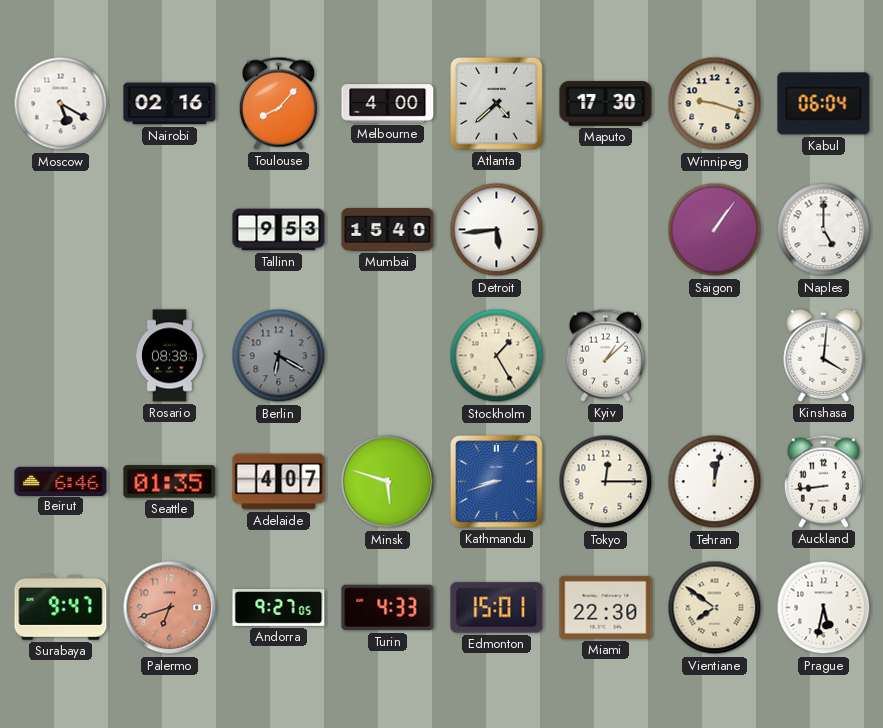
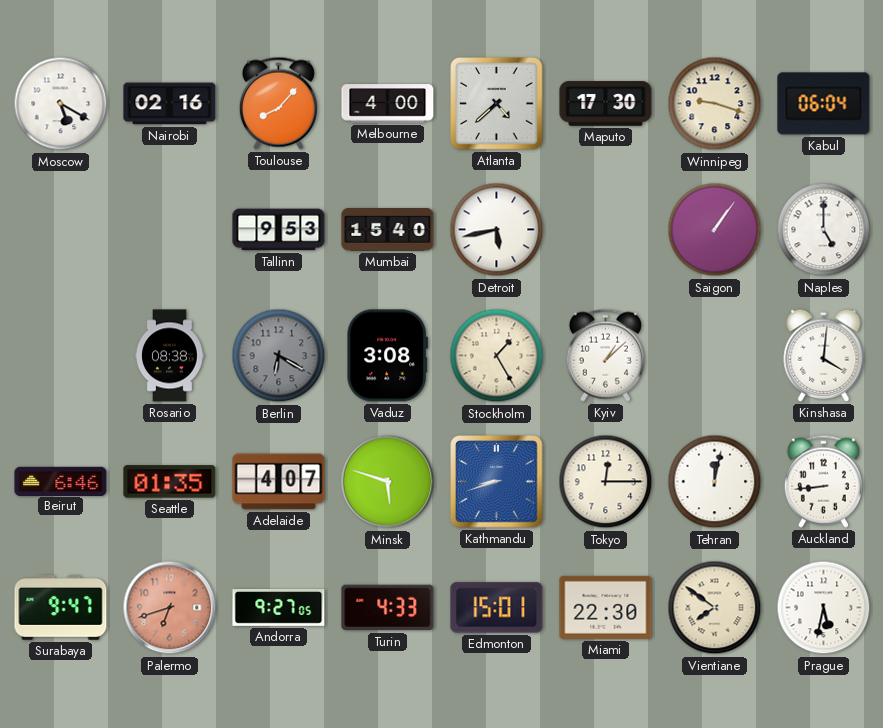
Detroit: 5:44 -> 5:43 (497, 230)
Vaduz: none -> 3:08 (387, 356)
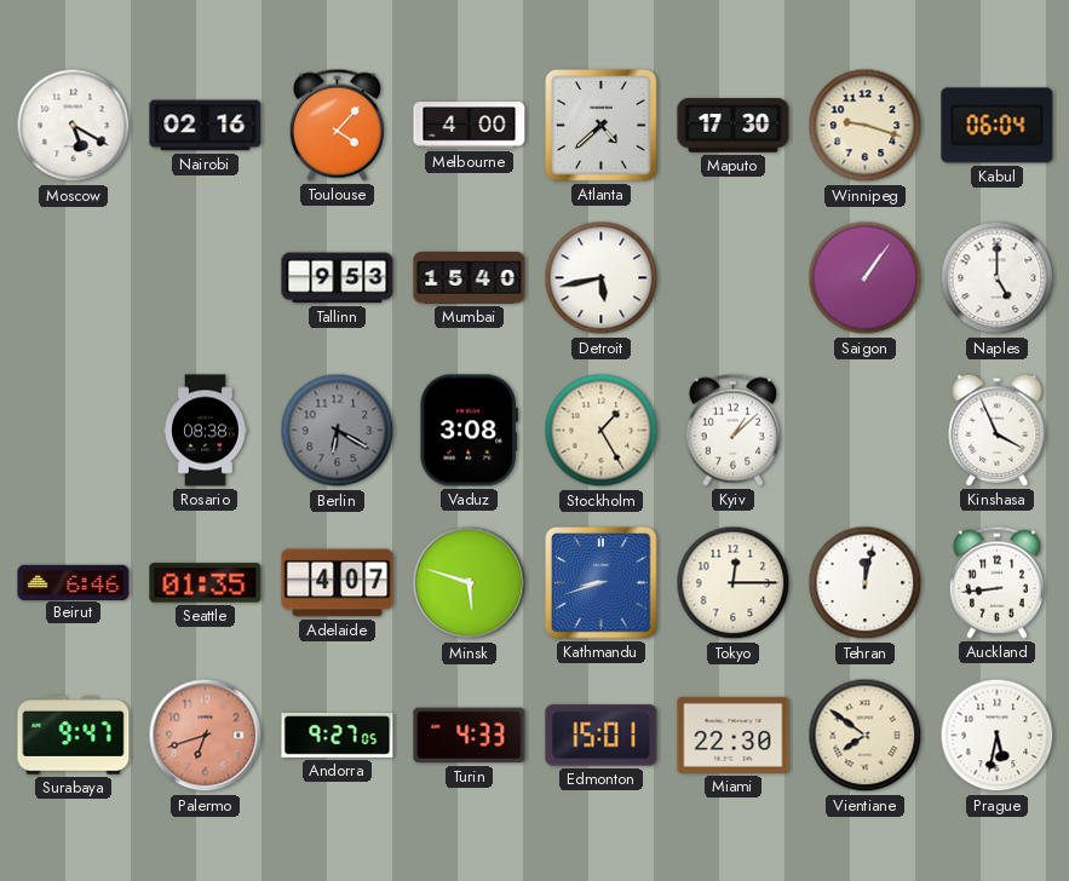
Toulouse: 8:07 -> 4:07 (337, 125)
Kinshasa: 4:01 -> 3:56 (998, 430)
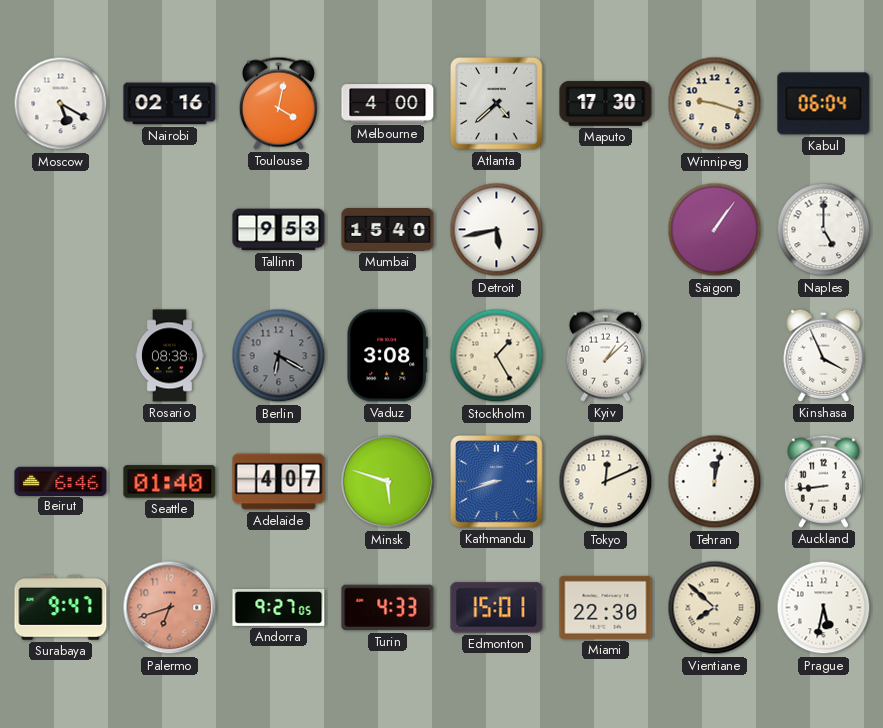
Toulouse: 4:07 -> 4:02 (278, 103)
Seattle: 01:35 -> 01:40 (170, 482)
Tokyo: 12:15 -> 12:11 (606, 482)
Vientiane: 7:51 -> 7:52 (715, 608)
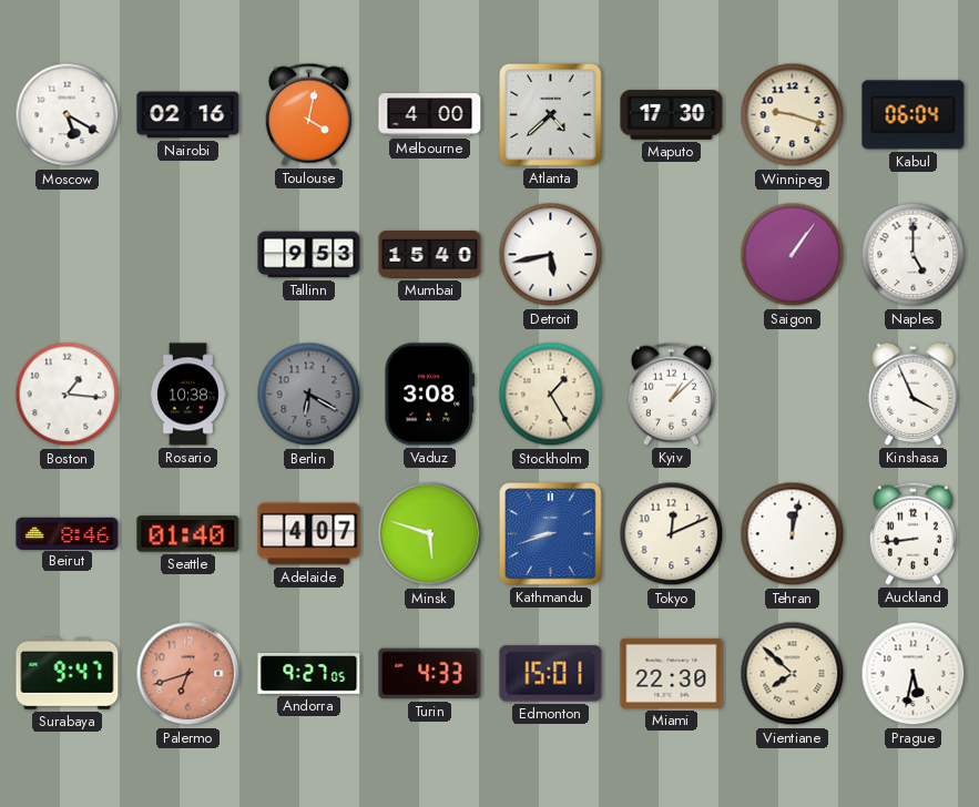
Boston: none -> 1:16 (68, 395)
Rosario: 08:38 -> 10:38 (188, 395)
Beirut: 6:46 -> 8:46 (68, 533)
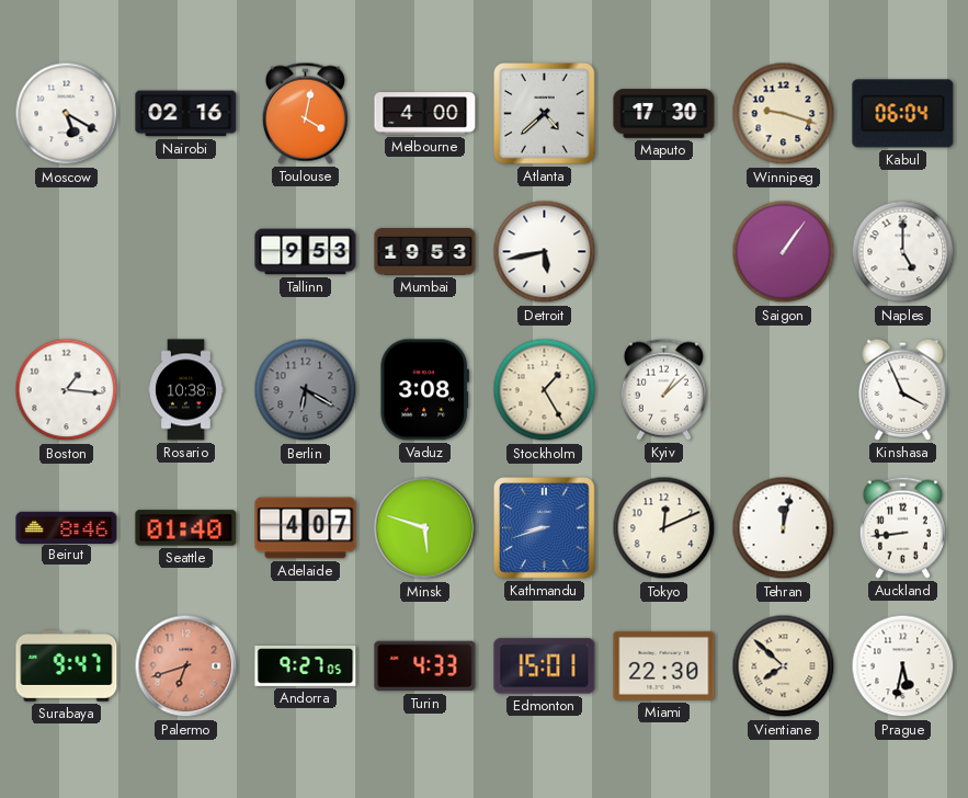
Mumbai: 15:40 -> 19:53 (425, 252)
